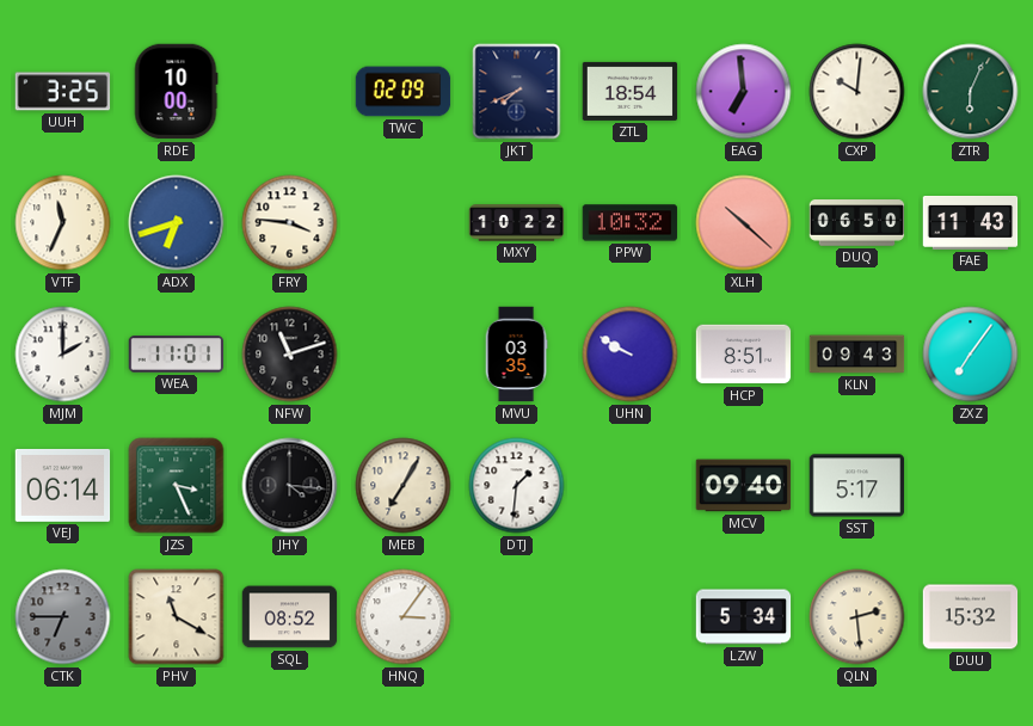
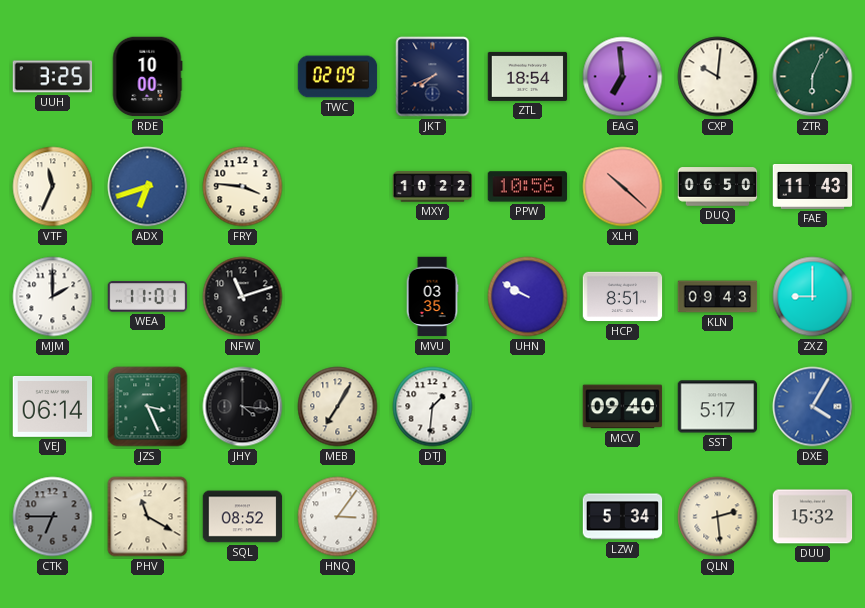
PPW: 10:32 -> 10:56 (528, 187)
ZXZ: 7:06 -> 9:00 (813, 297)
DXE: none -> 4:05 (813, 407)
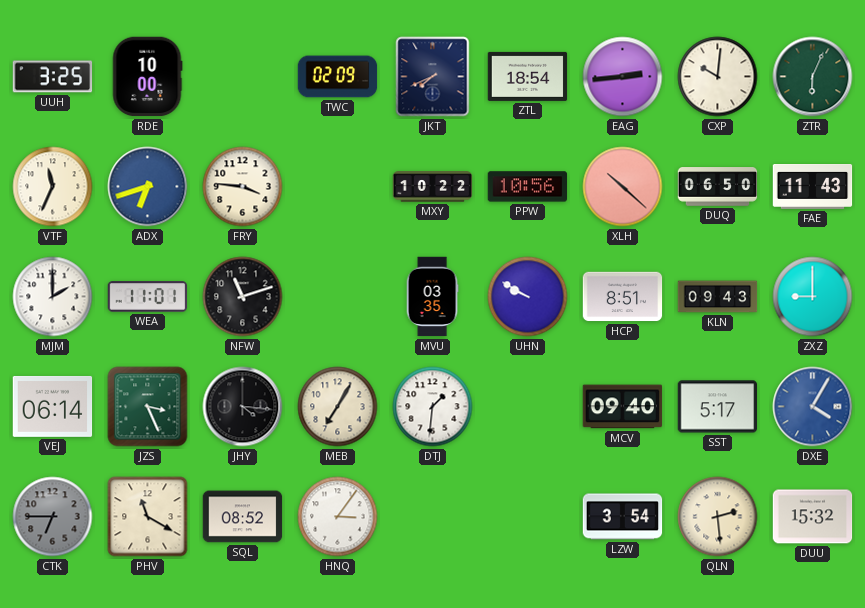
EAG: 6:59 -> 2:44 (623, 77)
LZW: 5:34 -> 3:54 (623, 517)
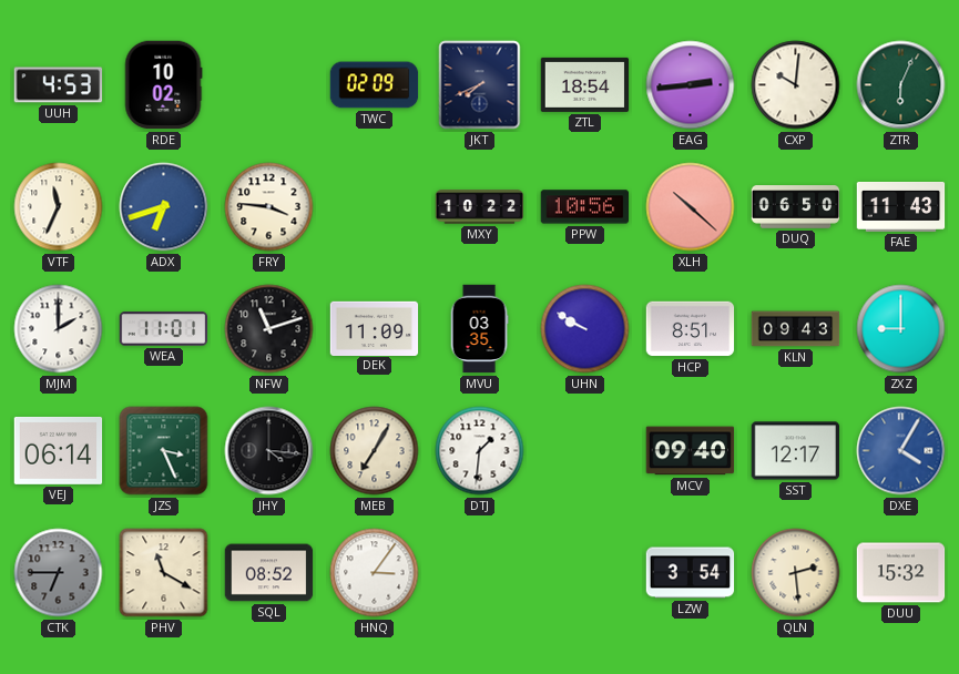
UUH: 3:25 -> 4:53 (59, 85)
RDE: 10:00 -> 10:02 (163, 85)
DEK: none -> 11:09 (375, 328)
SST: 5:17 -> 12:17 (796, 451)
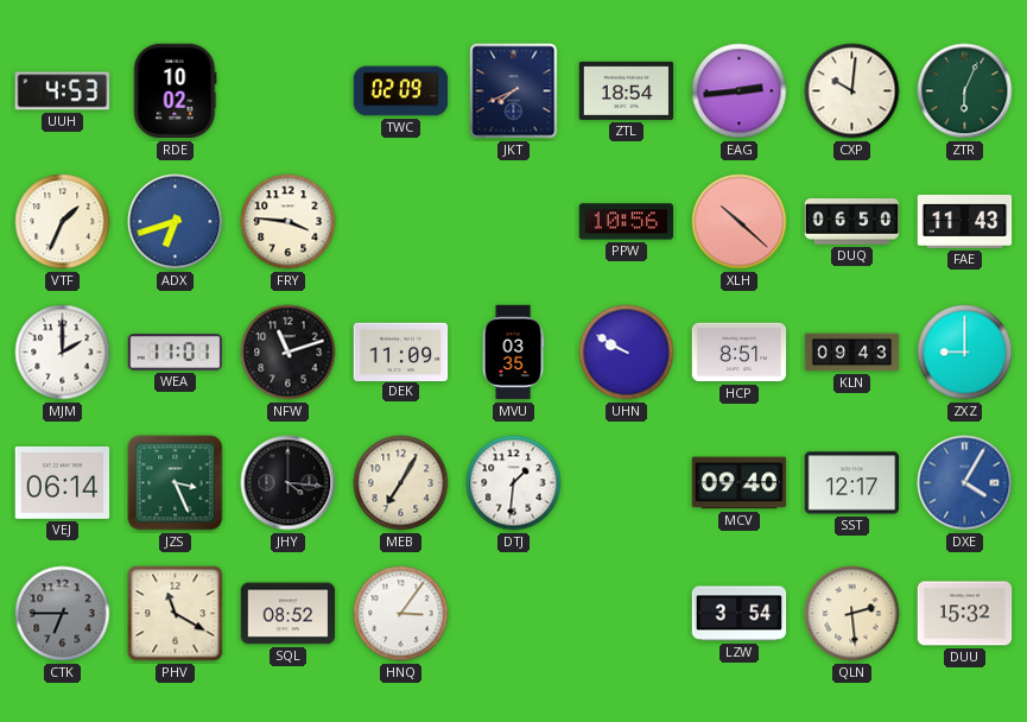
VTF: 11:34 -> 1:34 (63, 222)
MXY: 10:22 -> none (480, 207)
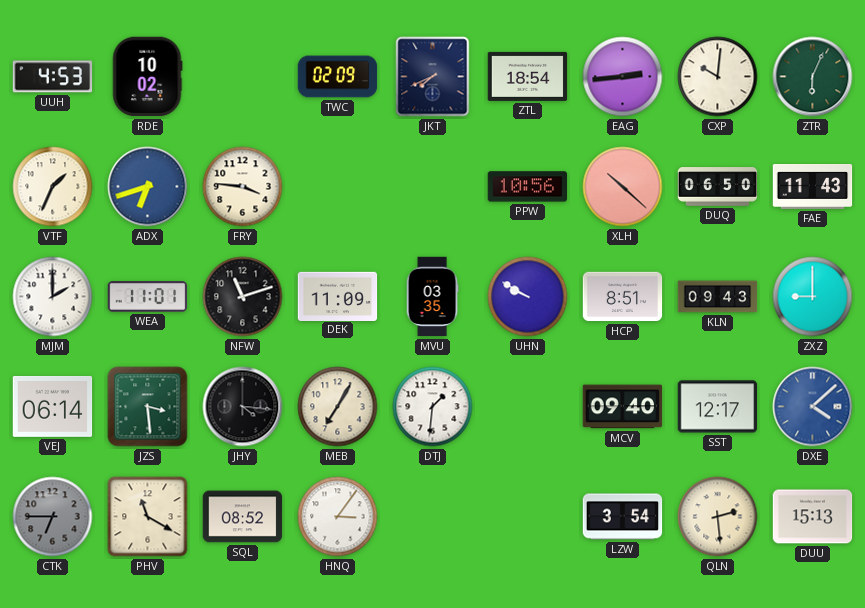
JZS: 3:26 -> 3:29 (148, 407)
DXE: 4:05 -> 4:08 (813, 407)
DUU: 15:32 -> 15:13 (813, 517)
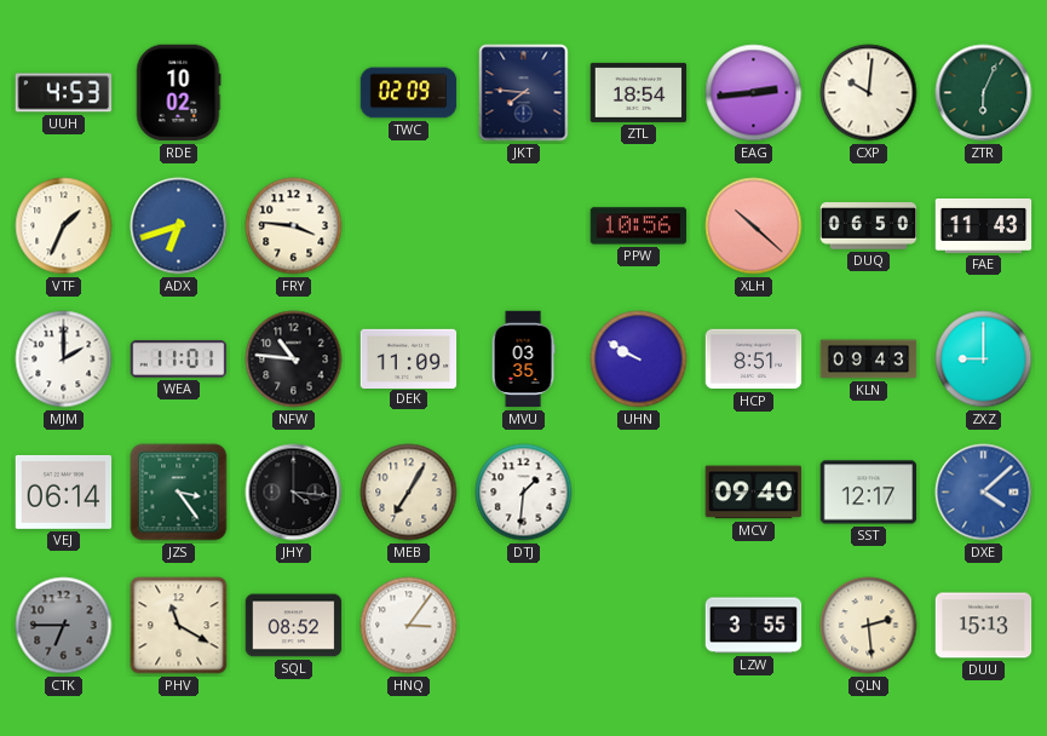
JKT: 7:41 -> 7:46 (524, 93)
NFW: 11:12 -> 10:46 (294, 360)
JZS: 3:29 -> 3:24 (179, 493)
LZW: 3:54 -> 3:55 (754, 626)
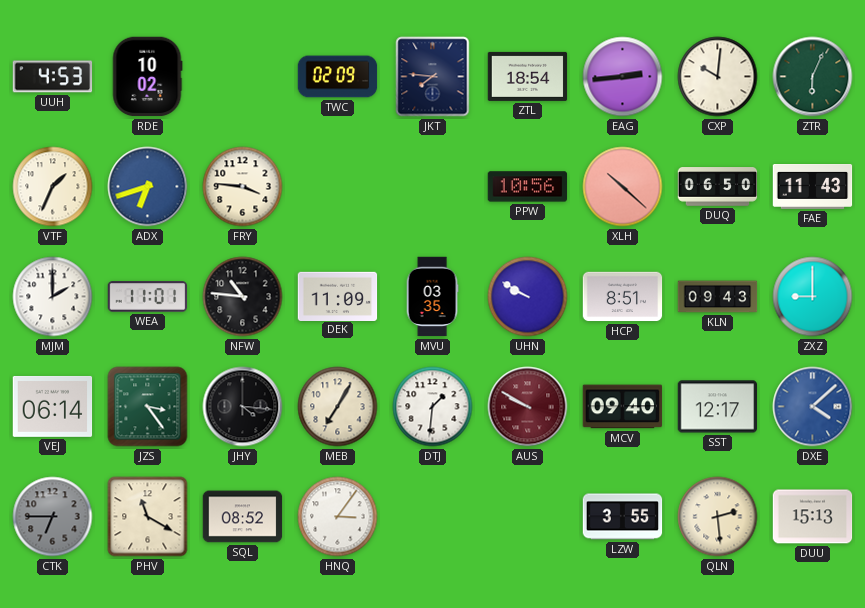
AUS: none -> 9:50 (528, 407)
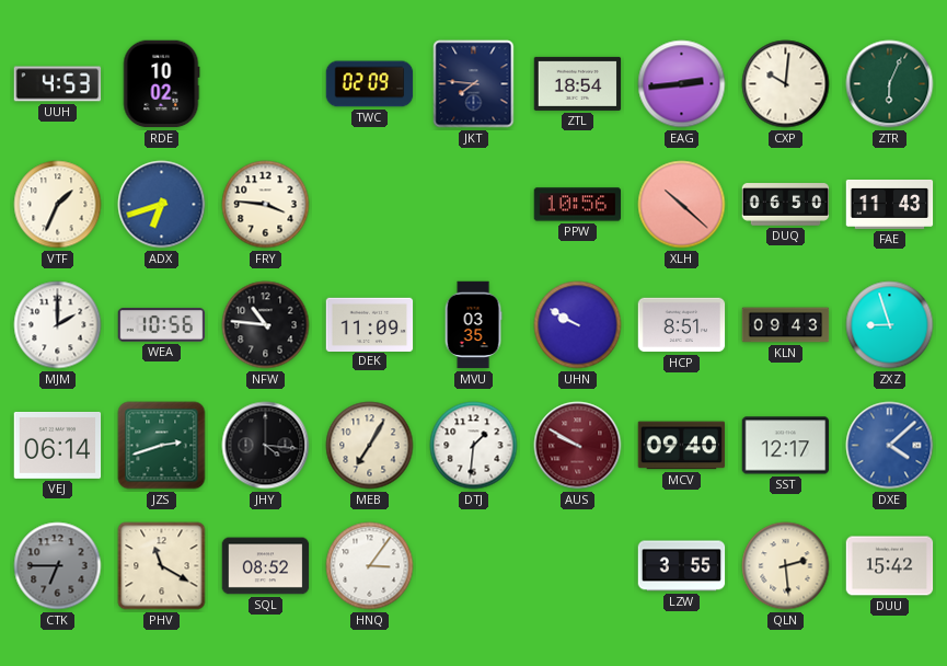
WEA: 11:01 -> 10:56 (162, 325)
ZXZ: 9:00 -> 8:57 (890, 325)
JZS: 3:24 -> 2:42 (162, 446)
DUU: 15:13 -> 15:42 (890, 566)
